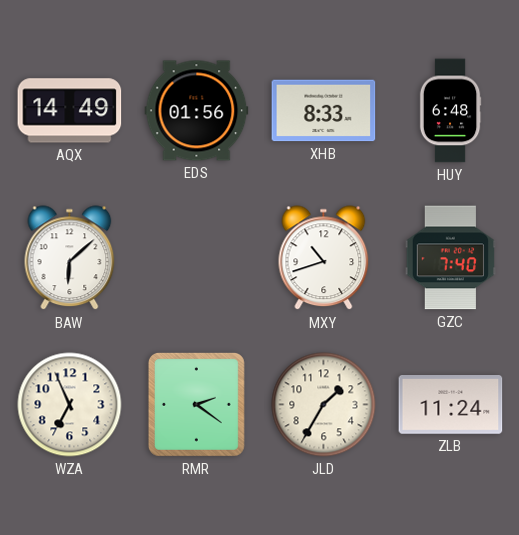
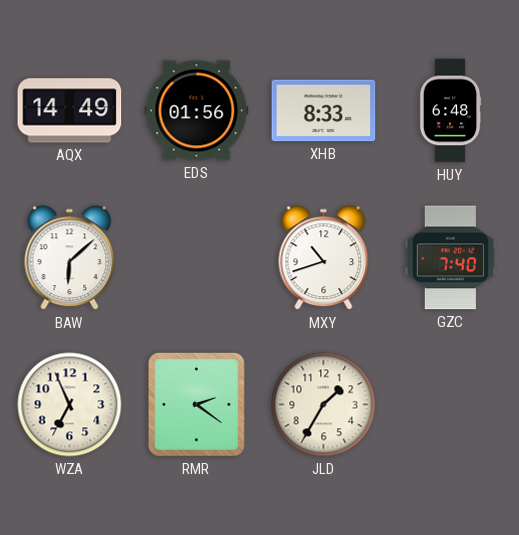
ZLB: 11:24 -> none (451, 405)
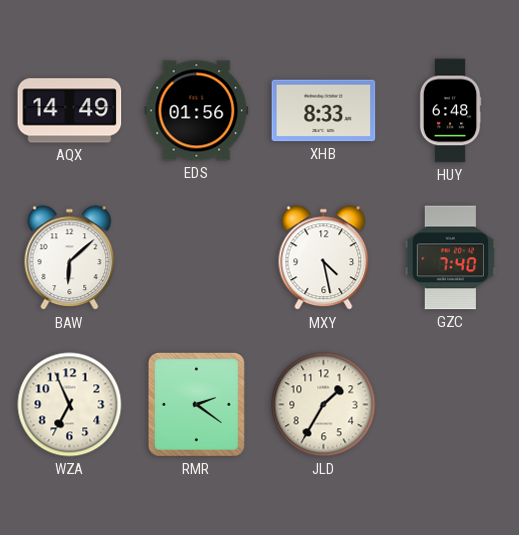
MXY: 10:42 -> 4:28 (324, 258)
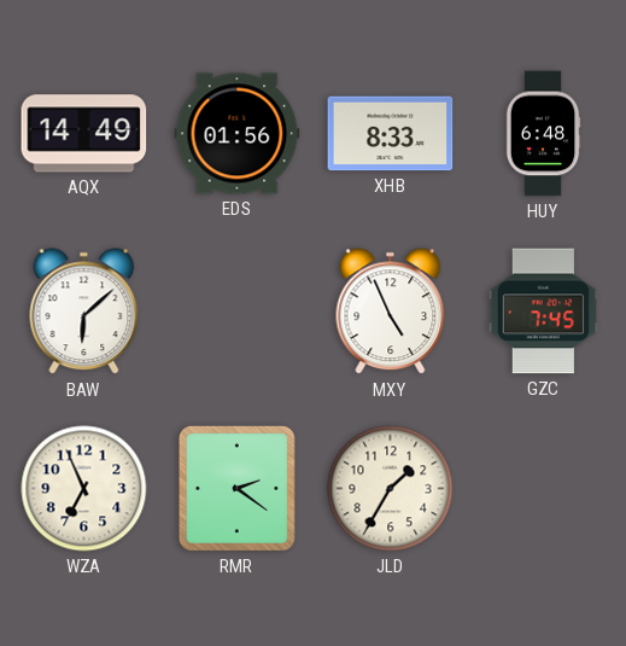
MXY: 4:28 -> 4:56 (391, 312)
GZC: 7:40 -> 7:45 (543, 312)
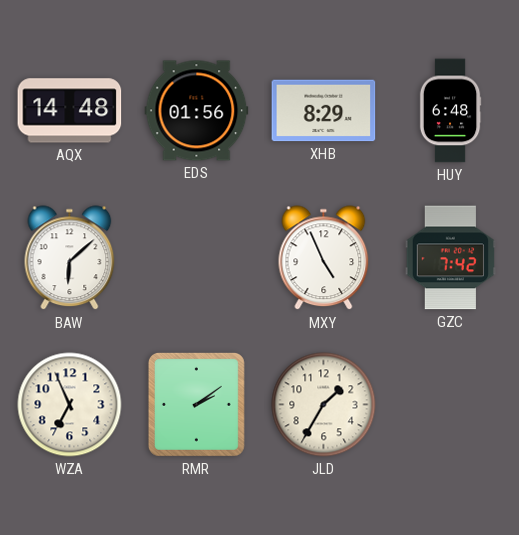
AQX: 14:49 -> 14:48 (70, 111)
XHB: 8:33 -> 8:29 (324, 111)
GZC: 7:45 -> 7:42 (450, 258)
RMR: 2:21 -> 2:09 (196, 404)
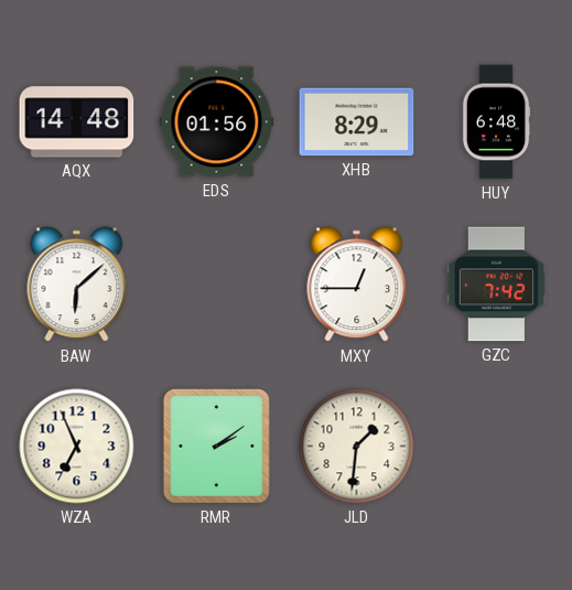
MXY: 4:56 -> 12:45 (357, 285)
JLD: 1:35 -> 1:31 (357, 447)
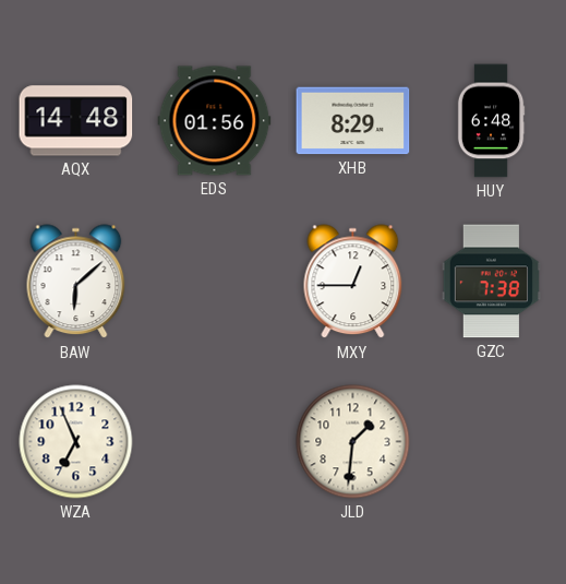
GZC: 7:42 -> 7:38 (491, 282)
RMR: 2:09 -> none (216, 446)
